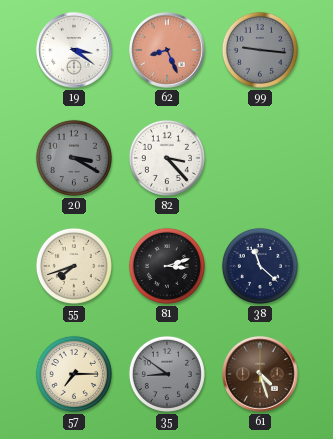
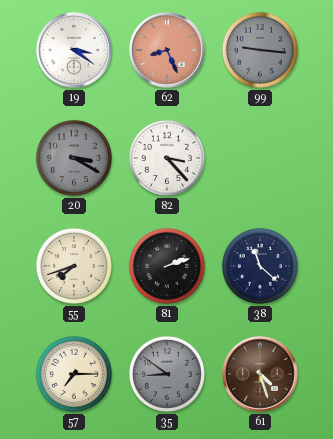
81: 3:12 -> 2:12 (167, 266)
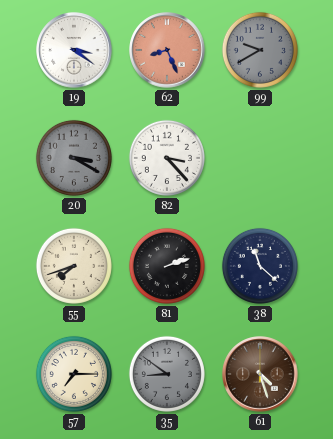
99: 9:16 -> 9:40 (260, 50)
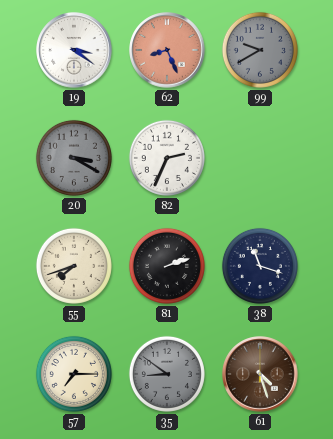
82: 3:23 -> 2:34 (167, 158)
38: 11:22 -> 11:18 (260, 266)
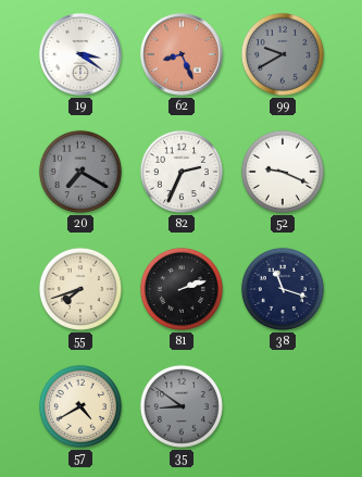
20: 3:20 -> 7:20 (80, 172)
52: none -> 9:19 (283, 172)
57: 7:15 -> 4:40 (80, 406)
61: 4:27 -> none (260, 374)
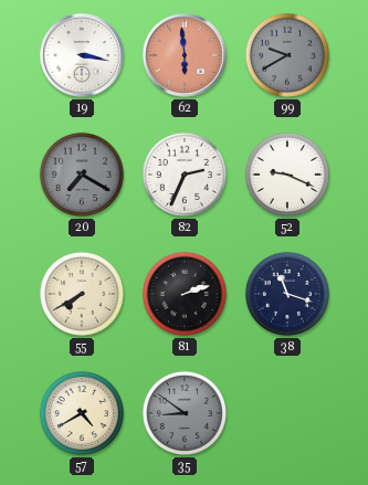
19: 3:21 -> 3:17 (82, 55)
62: 8:26 -> 5:59 (185, 55)
55: 7:42 -> 7:40 (82, 294)
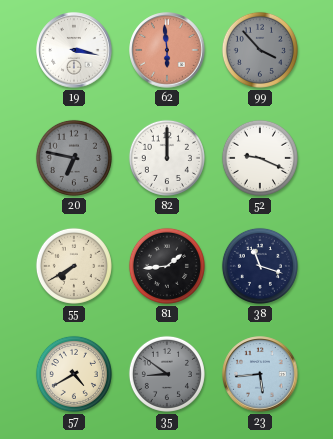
99: 9:40 -> 3:53 (260, 50)
20: 7:20 -> 6:47 (74, 158)
82: 2:34 -> 12:00 (167, 158)
81: 2:12 -> 1:44 (167, 266)
23: none -> 5:44 (260, 374)
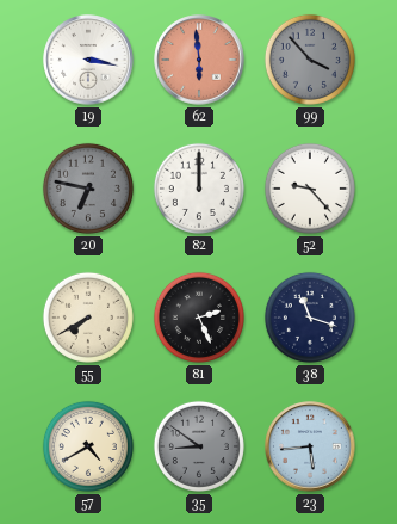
52: 9:19 -> 9:23 (310, 189)
81: 1:44 -> 2:26 (199, 318)
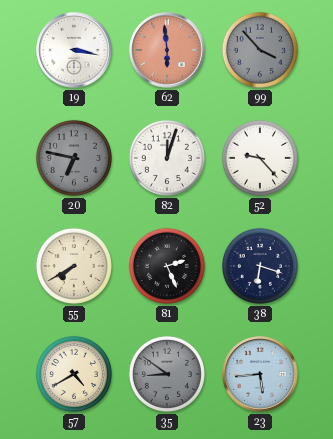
82: 12:00 -> 12:03 (167, 158)
38: 11:18 -> 6:18 (260, 266)
